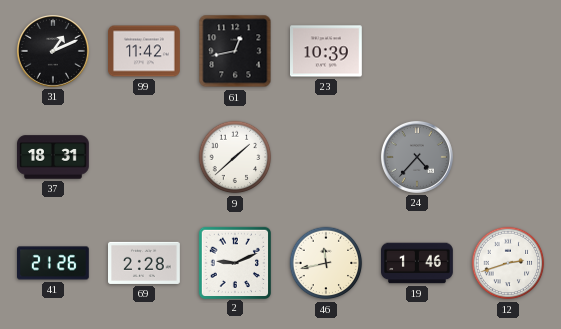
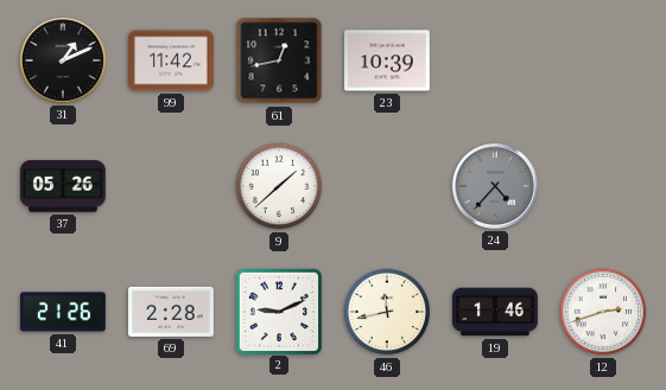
37: 18:31 -> 05:26 (64, 186)
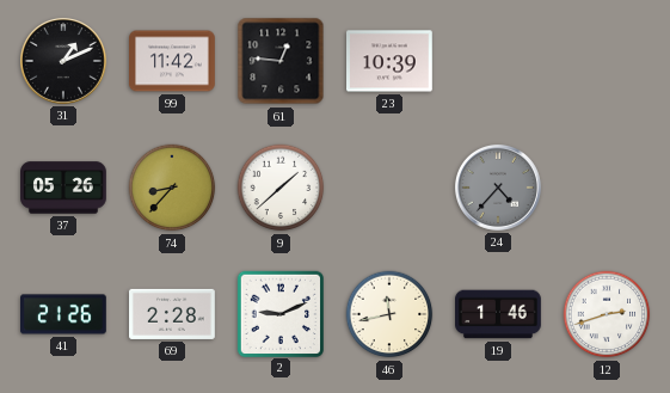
61: 12:43 -> 12:46 (281, 61)
74: none -> 8:37 (172, 188)
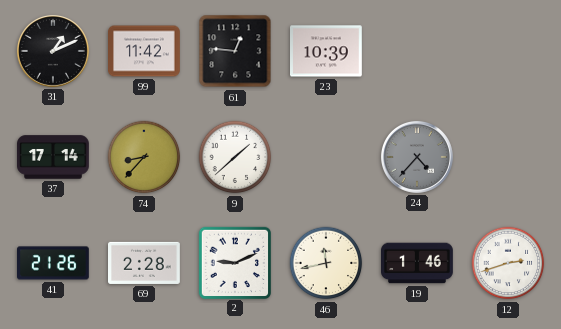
37: 05:26 -> 17:14 (54, 157)
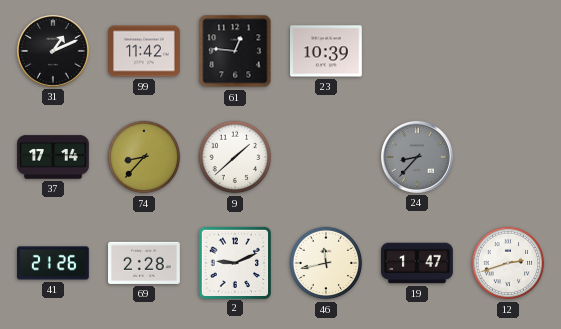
24: 4:37 -> 8:37 (417, 157)
19: 1:46 -> 1:47 (418, 263)
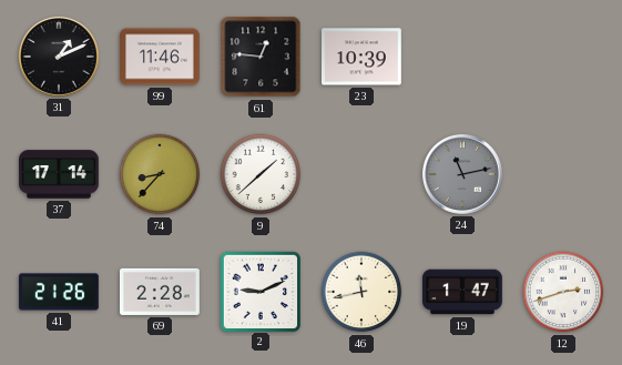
99: 11:42 -> 11:46 (161, 57)
24: 8:37 -> 11:13 (462, 174)
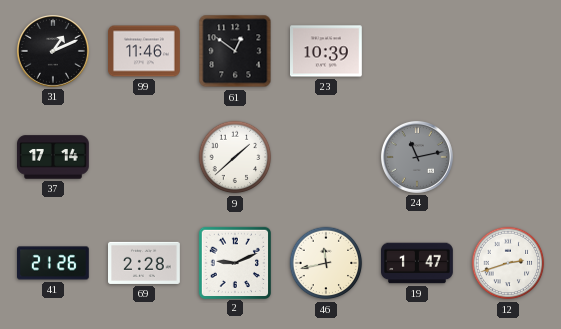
61: 12:46 -> 12:51 (235, 51)
74: 8:37 -> none (160, 174)
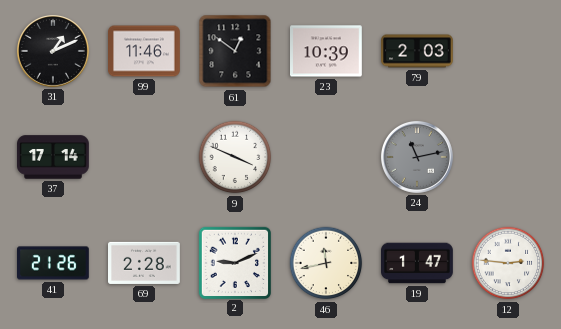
79: none -> 2:03 (417, 51)
9: 1:38 -> 3:49 (235, 157)
12: 2:42 -> 2:46 (508, 263)
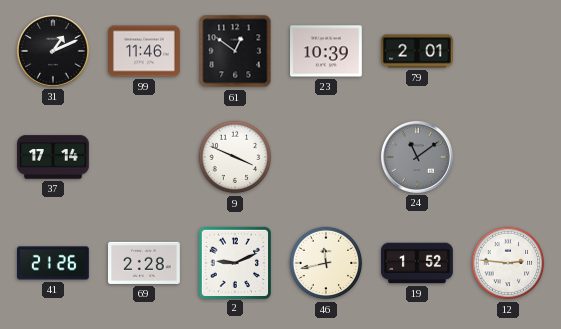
79: 2:03 -> 2:01 (417, 51)
24: 11:13 -> 11:09 (417, 157)
19: 1:47 -> 1:52 (418, 263)
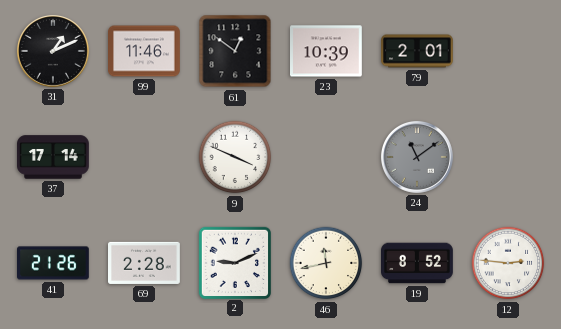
19: 1:52 -> 8:52 (418, 263)
